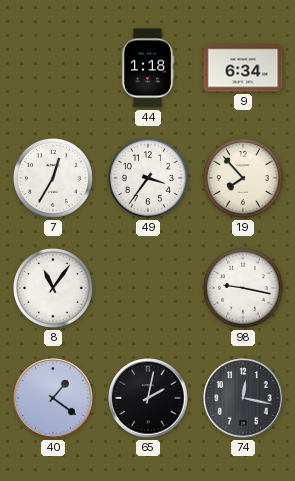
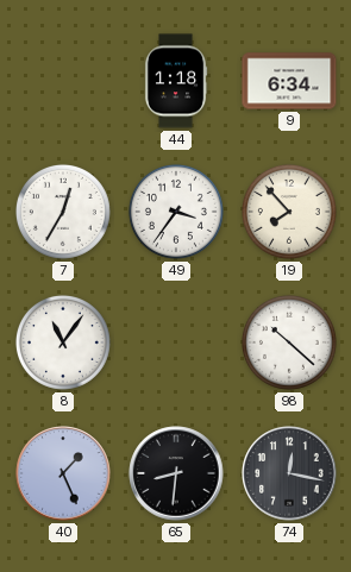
98: 9:17 -> 10:22 (289, 342)
40: 1:21 -> 1:26 (63, 473)
65: 2:02 -> 8:31 (176, 473)
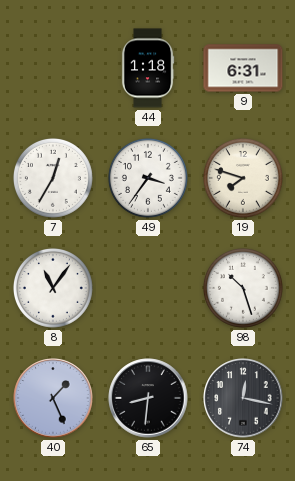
9: 6:34 -> 6:31 (243, 68)
19: 7:53 -> 7:48 (243, 178)
98: 10:22 -> 10:27 (243, 288)
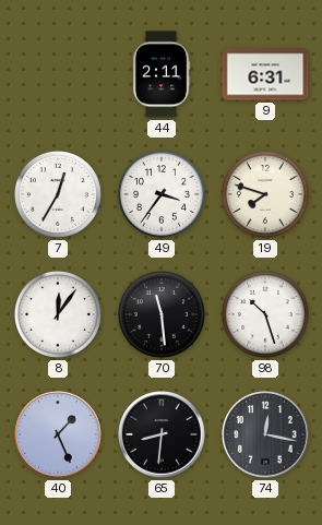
44: 1:18 -> 2:11 (162, 74)
8: 11:06 -> 12:06 (58, 314)
70: none -> 11:29 (162, 314)
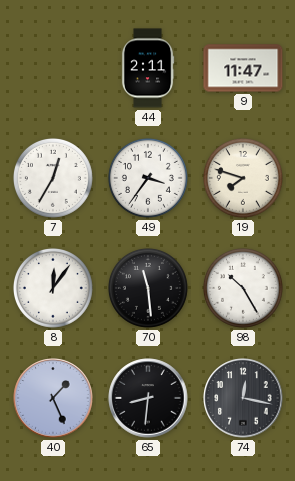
9: 6:31 -> 11:47 (243, 68)
98: 10:27 -> 10:25 (243, 288)
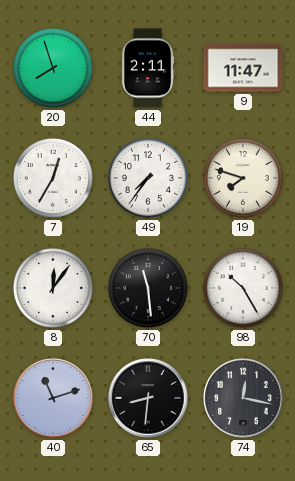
20: none -> 7:57 (53, 68)
49: 3:36 -> 7:36 (148, 178)
40: 1:26 -> 11:12 (53, 398)
